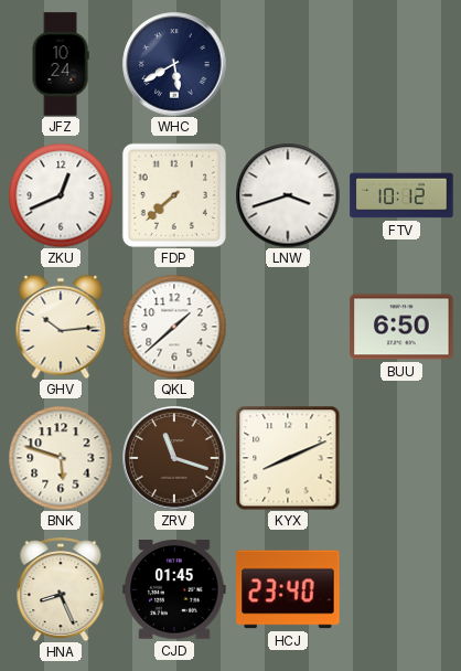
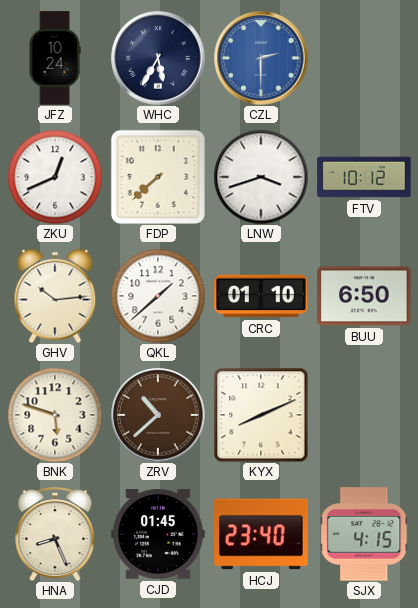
WHC: 5:40 -> 5:35 (158, 58)
CZL: none -> 2:30 (261, 58)
CRC: none -> 01:10 (261, 296)
ZRV: 11:18 -> 10:38 (158, 415)
SJX: none -> 4:15 (364, 534)
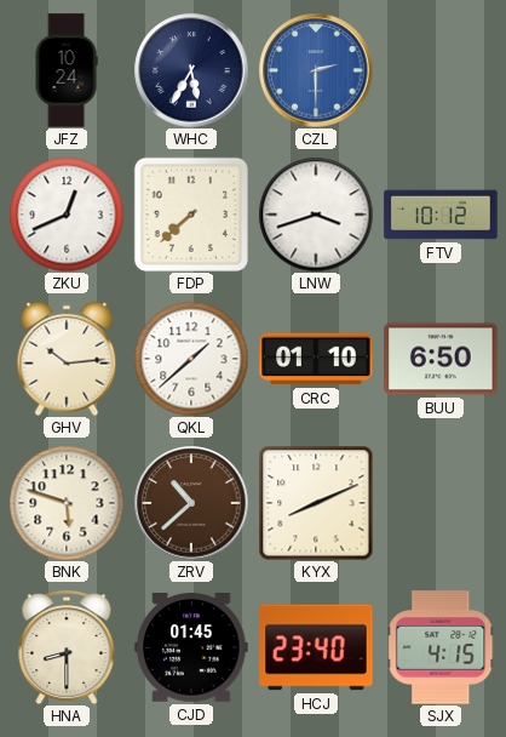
HNA: 8:26 -> 8:30 (67, 647)
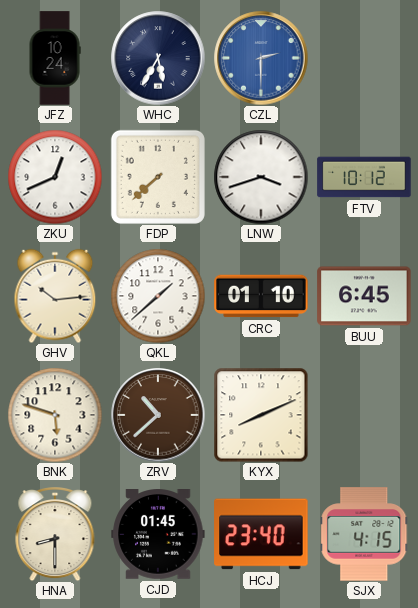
BUU: 6:50 -> 6:45 (364, 296)
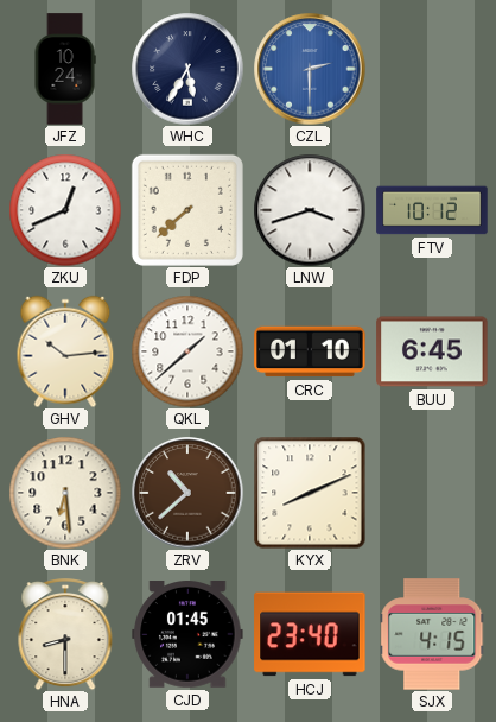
BNK: 5:48 -> 6:29 (65, 493)
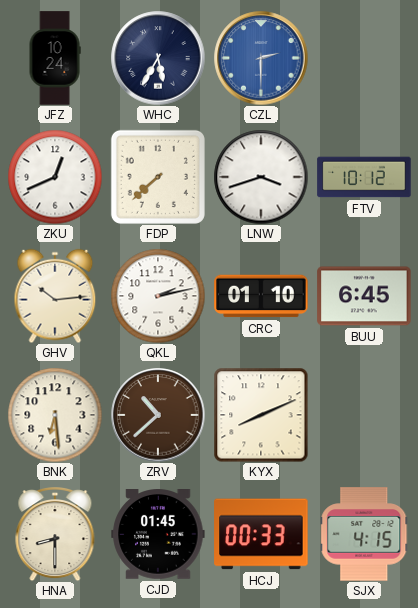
QKL: 1:38 -> 2:13 (158, 296)
HCJ: 23:40 -> 00:33 (261, 534)
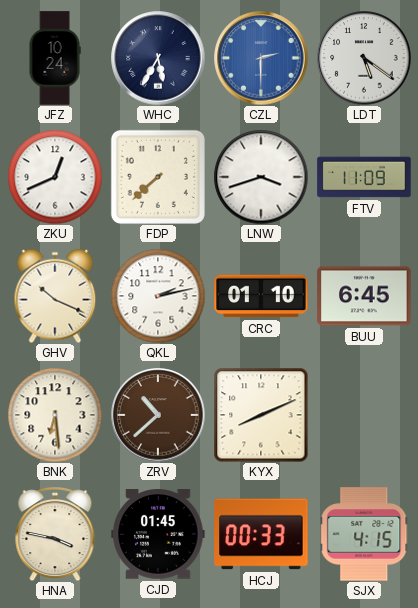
LDT: none -> 5:21 (364, 58)
FTV: 10:12 -> 11:09 (364, 177)
GHV: 10:14 -> 10:19 (55, 296)
HNA: 8:30 -> 3:47 (55, 534)
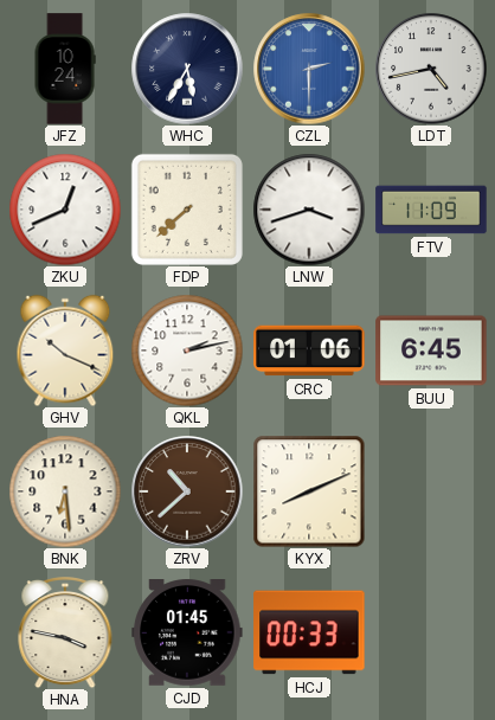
LDT: 5:21 -> 4:43 (431, 69)
CRC: 01:10 -> 01:06 (309, 351)
SJX: 4:15 -> none (364, 534)
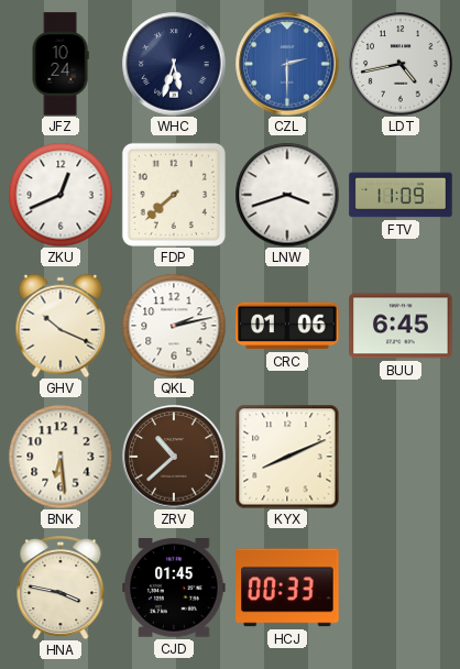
WHC: 5:35 -> 5:33 (174, 64)
